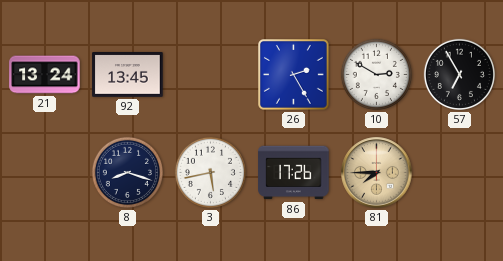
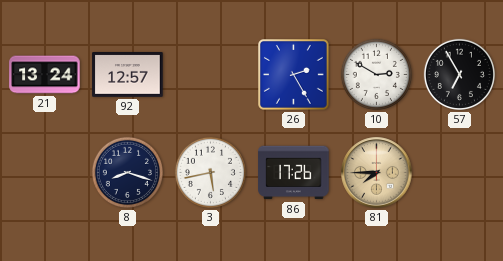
92: 13:45 -> 12:57 (128, 75)
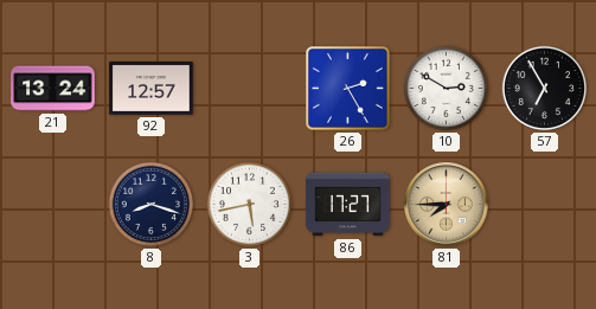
86: 17:26 -> 17:27 (348, 205)
